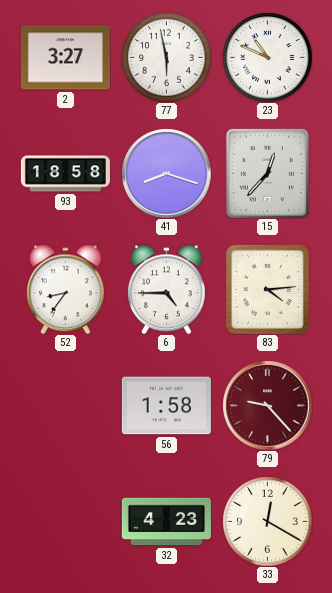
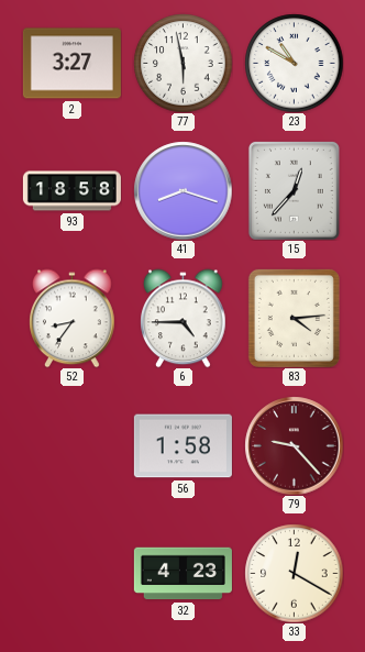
23: 10:49 -> 10:50 (294, 63)
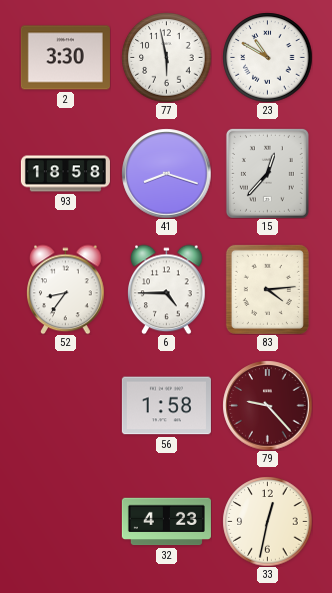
2: 3:27 -> 3:30 (65, 58)
33: 12:20 -> 12:32 (267, 521)
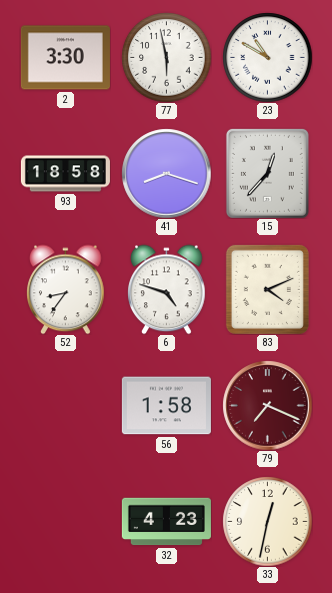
6: 4:45 -> 4:48 (167, 289)
83: 4:14 -> 4:11 (267, 289)
79: 9:23 -> 7:19 (267, 405)
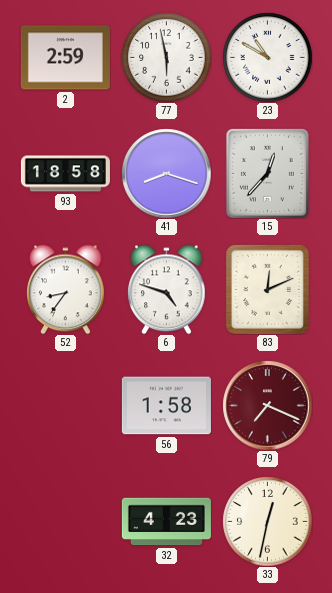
2: 3:30 -> 2:59 (65, 58)
83: 4:11 -> 12:11 (267, 289)
